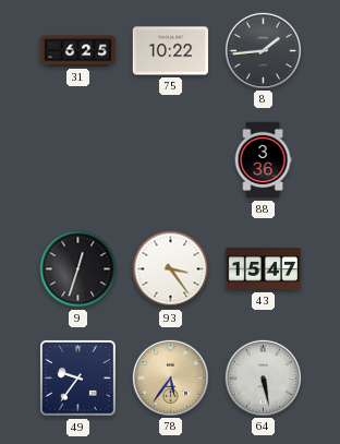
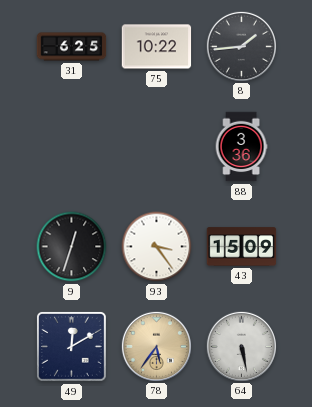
43: 15:47 -> 15:09 (242, 247)
49: 9:36 -> 12:10 (71, 346)
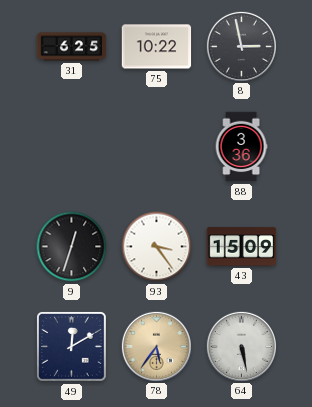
8: 1:44 -> 2:58 (241, 46)
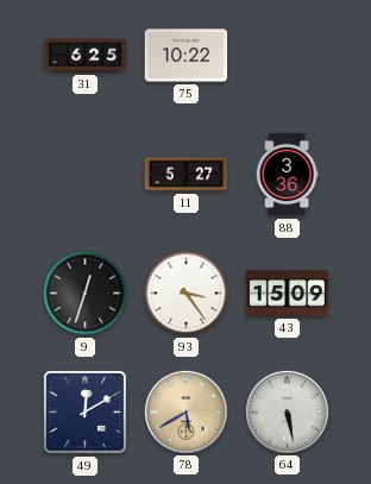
8: 2:58 -> none (241, 46)
11: none -> 5:27 (187, 175)
78: 5:36 -> 5:40 (185, 411)
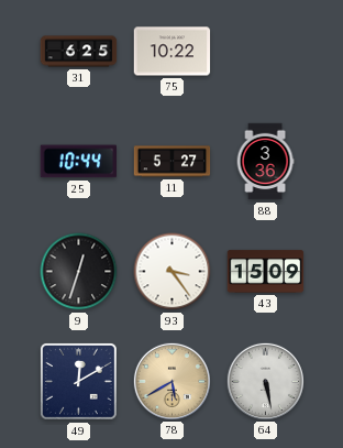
25: none -> 10:44 (78, 162)
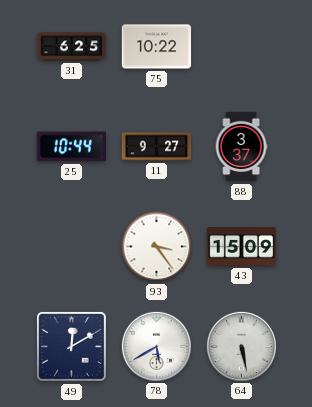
11: 5:27 -> 9:27 (157, 147)
88: 3:36 -> 3:37 (241, 147)
9: 12:33 -> none (79, 272)
78 dial: champagne -> white (156, 346)
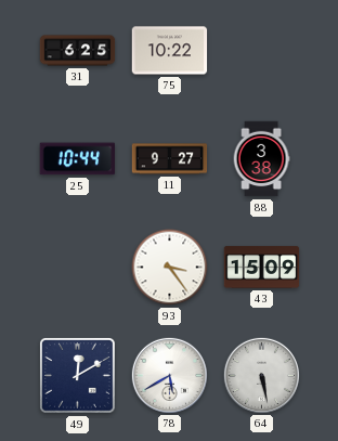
88: 3:37 -> 3:38 (261, 159)
